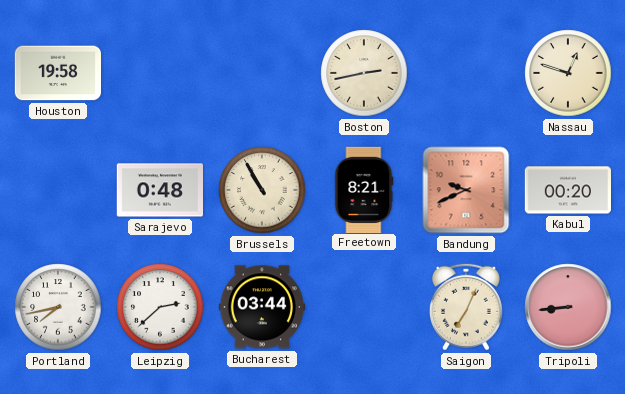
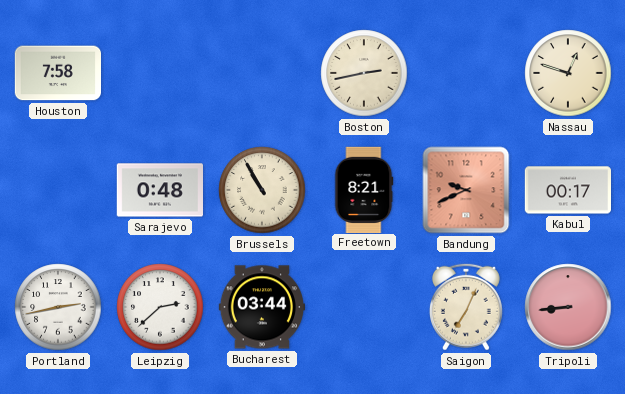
Houston: 19:58 -> 7:58 (57, 73)
Kabul: 00:20 -> 00:17 (567, 190)
Portland: 7:43 -> 2:43 (58, 307)
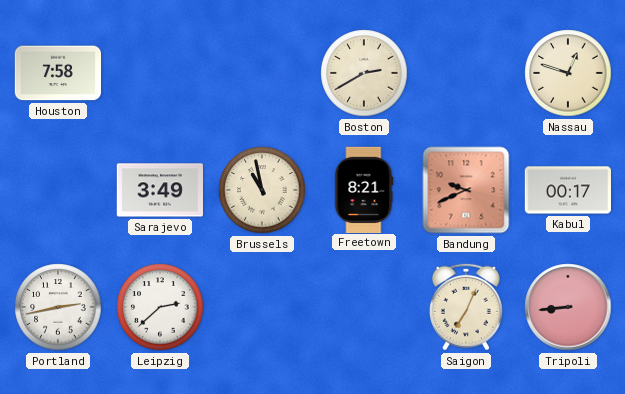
Boston: 2:43 -> 2:40 (364, 73)
Sarajevo: 0:48 -> 3:49 (159, 190)
Brussels: 10:55 -> 10:58 (262, 190)
Bucharest: 03:44 -> none (261, 307)
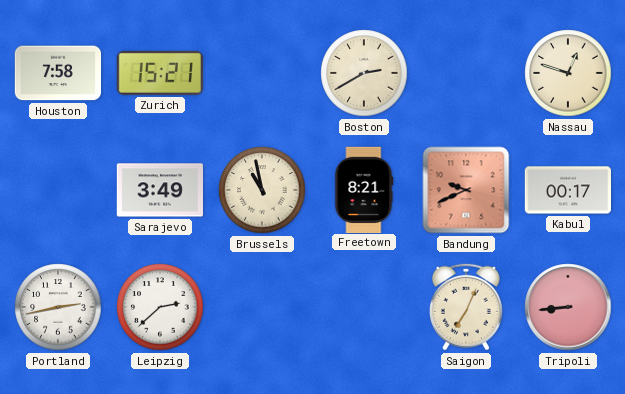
Zurich: none -> 15:21 (160, 73)
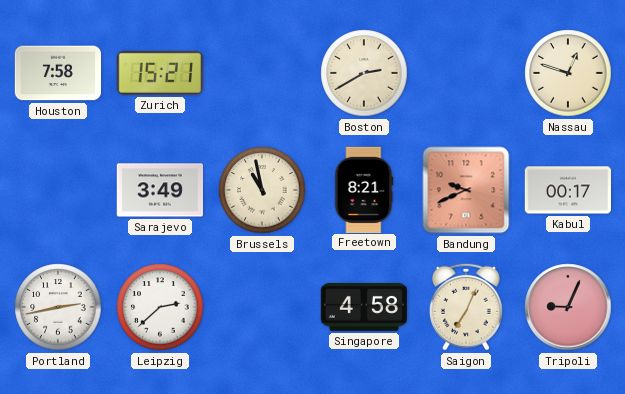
Singapore: none -> 4:58 (363, 307)
Tripoli: 8:44 -> 9:04 (568, 307)
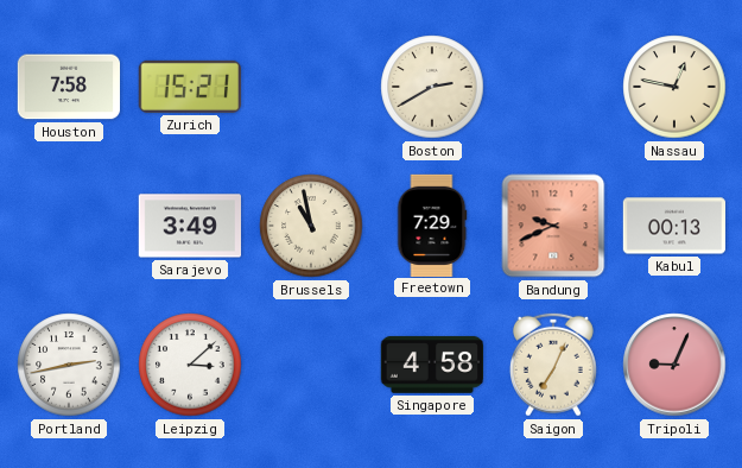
Nassau: 12:48 -> 12:47 (674, 87)
Freetown: 8:21 -> 7:29 (432, 224)
Kabul: 00:17 -> 00:13 (673, 226)
Leipzig: 2:38 -> 3:08 (190, 365)
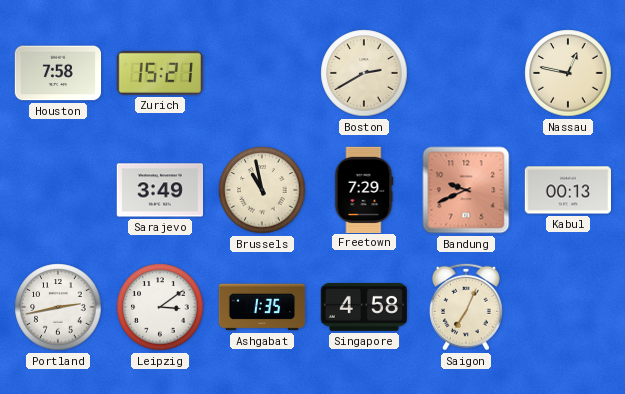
Leipzig: 3:08 -> 3:09 (160, 307)
Ashgabat: none -> 1:35 (261, 307)
Tripoli: 9:04 -> none (674, 365)
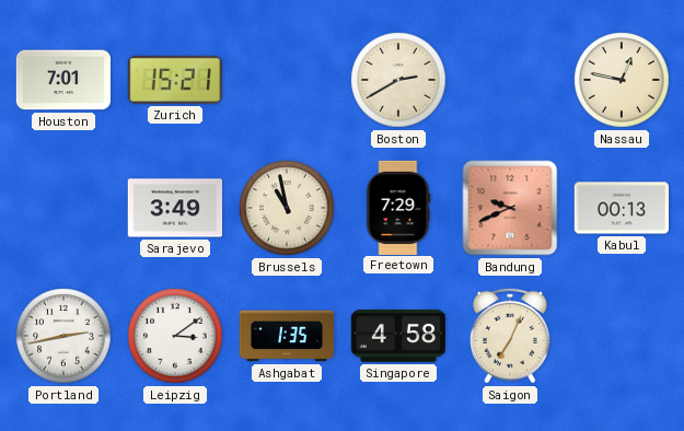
Houston: 7:58 -> 7:01 (62, 80)
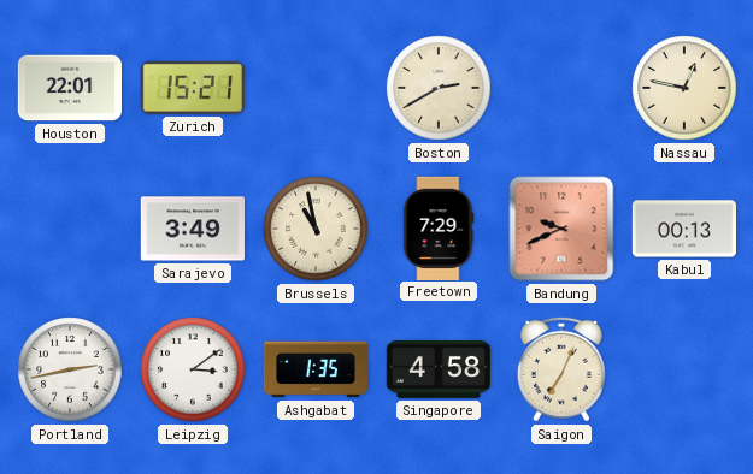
Houston: 7:01 -> 22:01 (69, 88)
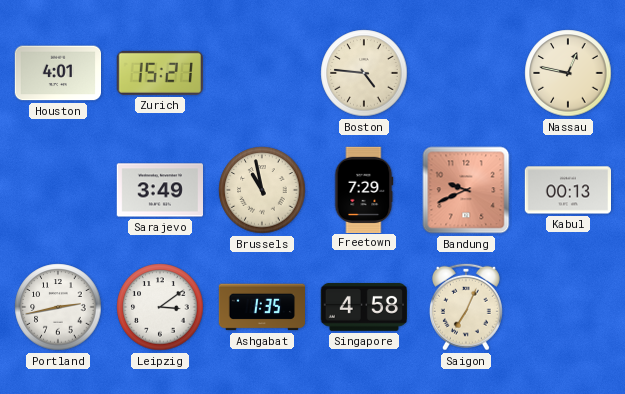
Houston: 22:01 -> 4:01 (57, 73)
Boston: 2:40 -> 4:46 (364, 73)
